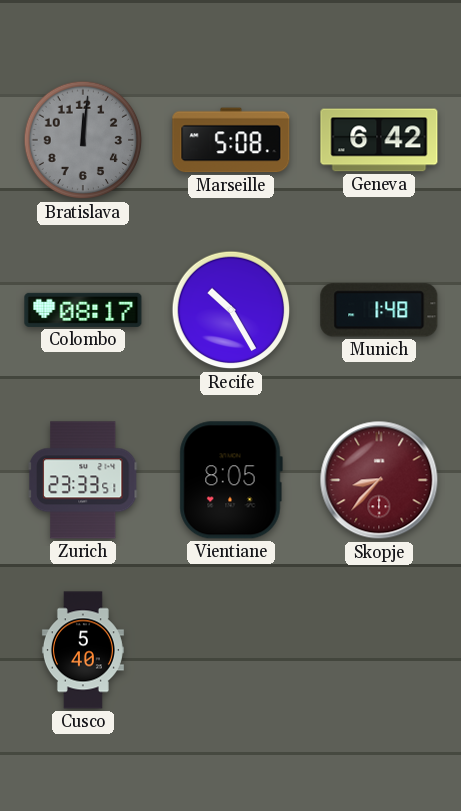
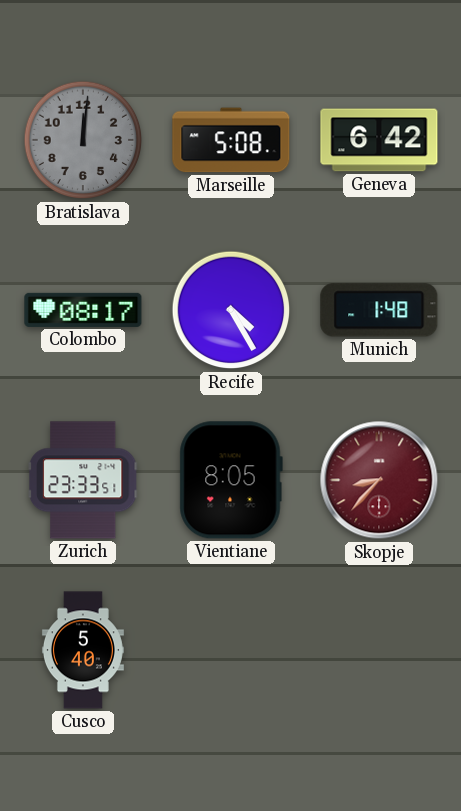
Recife: 10:25 -> 4:25 (231, 310)
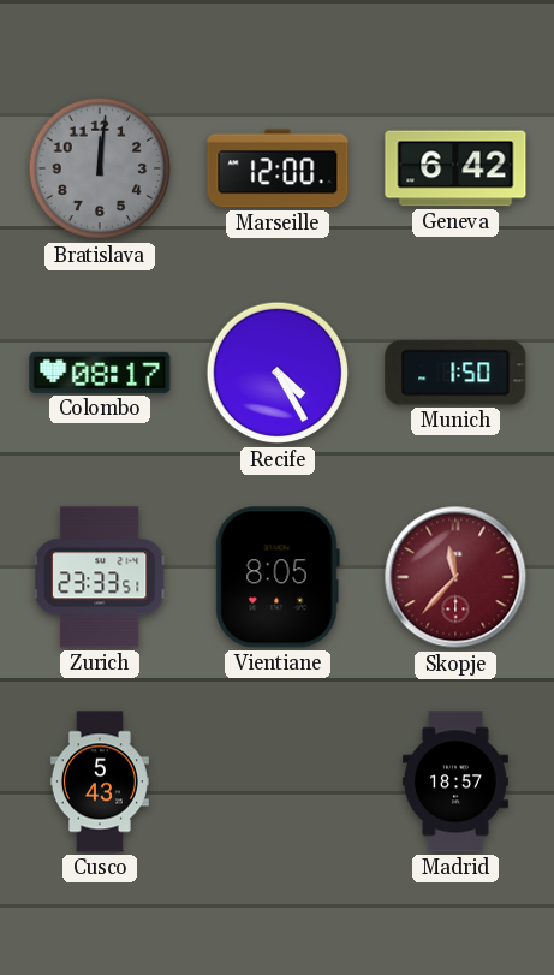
Marseille: 5:08 -> 12:00 (278, 168)
Munich: 1:48 -> 1:50 (455, 373)
Skopje: 8:37 -> 11:37 (455, 577)
Cusco: 5:40 -> 5:43 (100, 781)
Madrid: none -> 18:57 (455, 781)
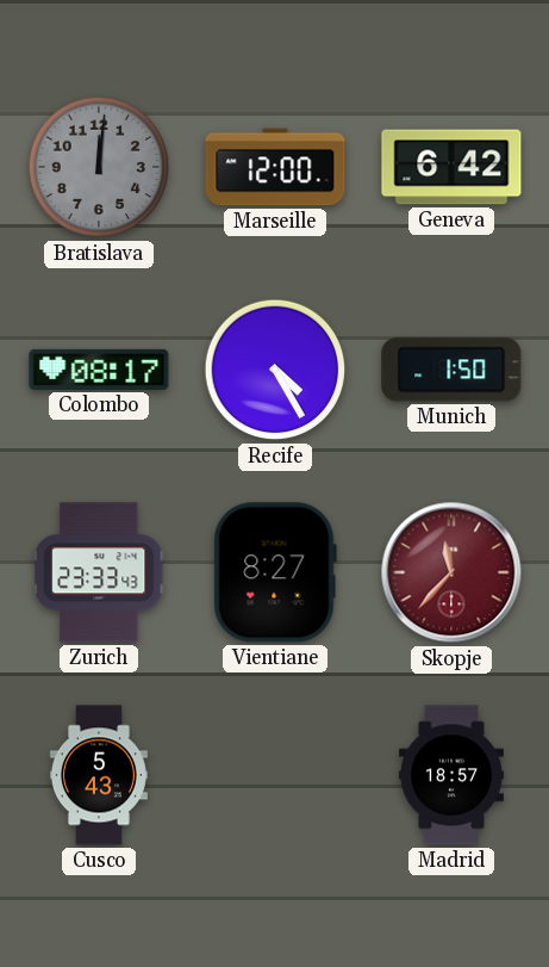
Zurich: 23:33:51 -> 23:33:43 (99, 572)
Vientiane: 8:05 -> 8:27 (275, 572)
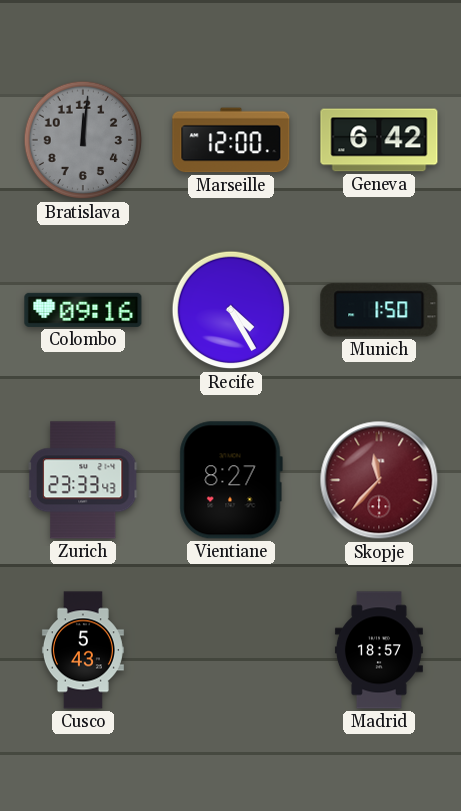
Colombo: 08:17 -> 09:16 (83, 310)
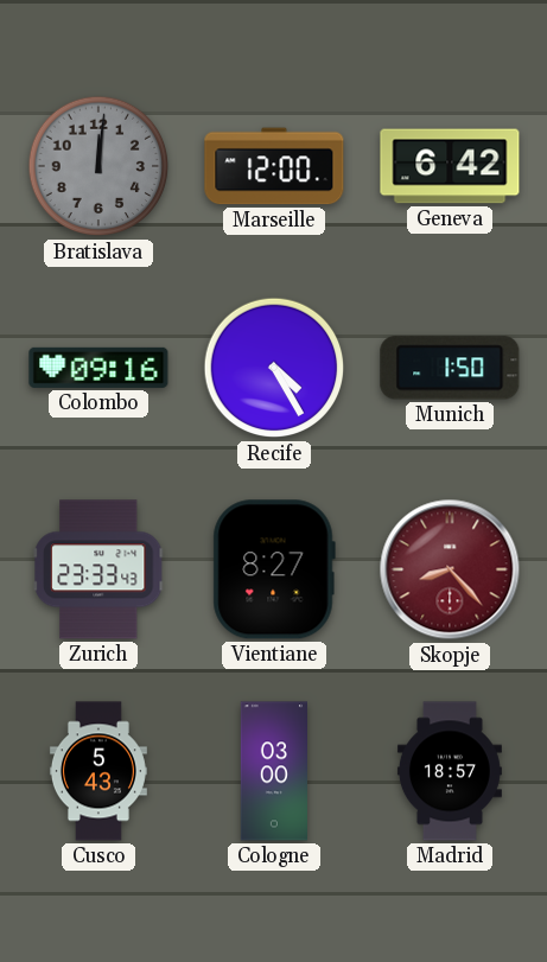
Skopje: 11:37 -> 8:23 (450, 569)
Cologne: none -> 03:00 (273, 771)
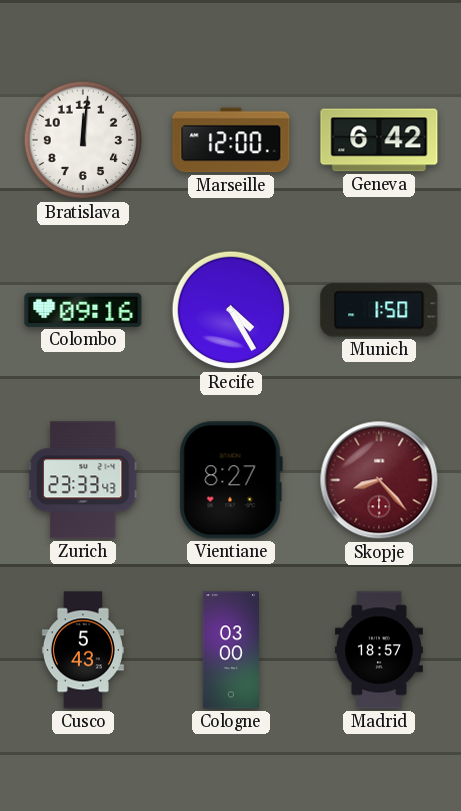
Bratislava dial: grey -> white (83, 140)
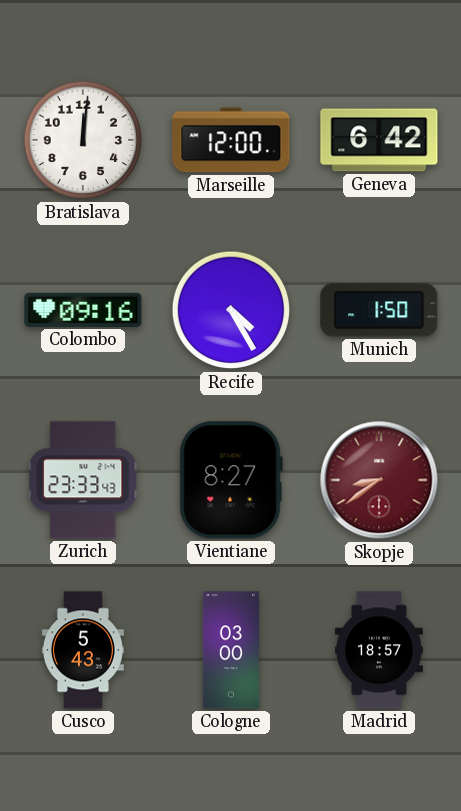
Skopje: 8:23 -> 8:39 (379, 480)
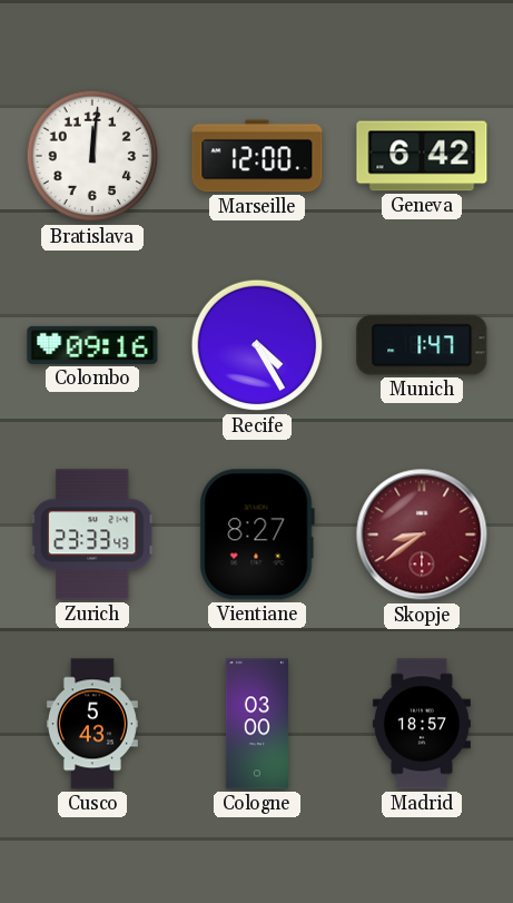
Munich: 1:50 -> 1:47 (422, 345)
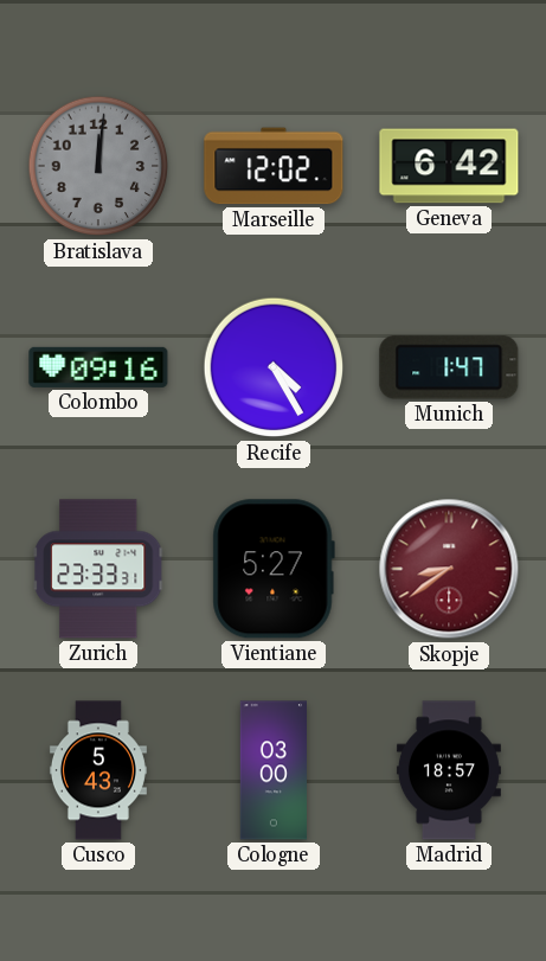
Bratislava dial: white -> grey (98, 166)
Marseille: 12:00 -> 12:02 (274, 166)
Zurich: 23:33:43 -> 23:33:31 (98, 569)
Vientiane: 8:27 -> 5:27 (274, 569)
